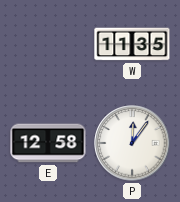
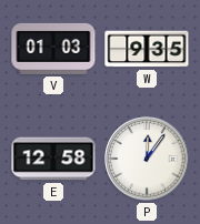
V: none -> 01:03 (53, 49)
W: 11:35 -> 9:35 (147, 49)
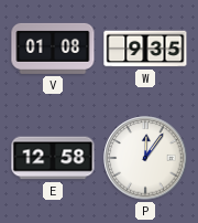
V: 01:03 -> 01:08 (53, 49)
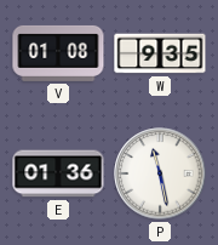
E: 12:58 -> 01:36 (58, 173)
P: 12:06 -> 11:28 (160, 173)
